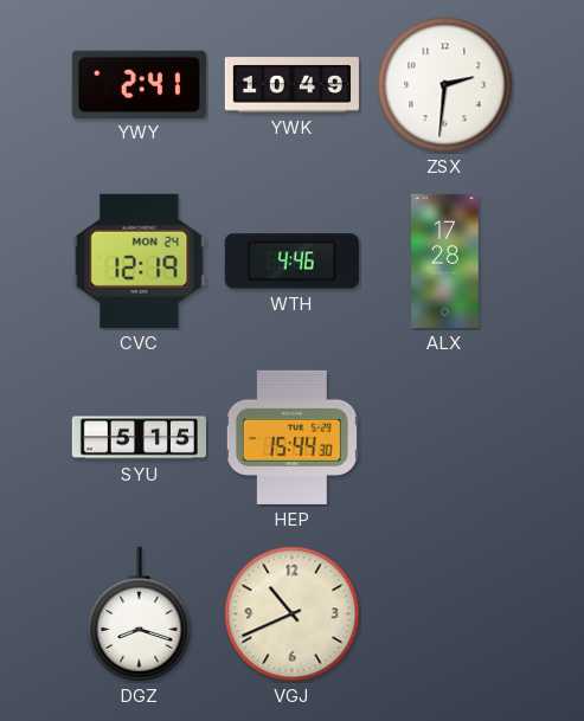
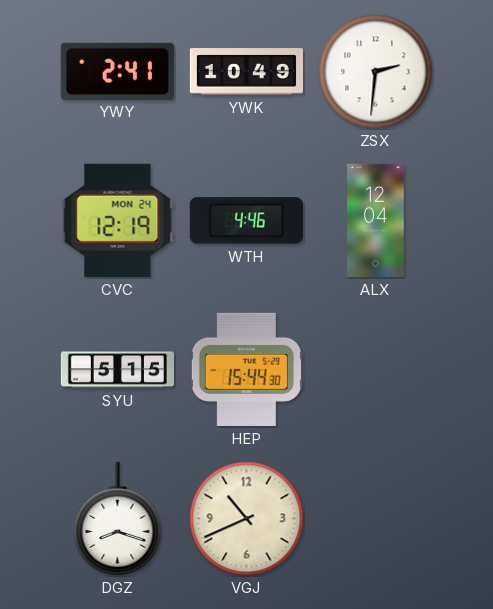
ALX: 17:28 -> 12:04 (376, 220)
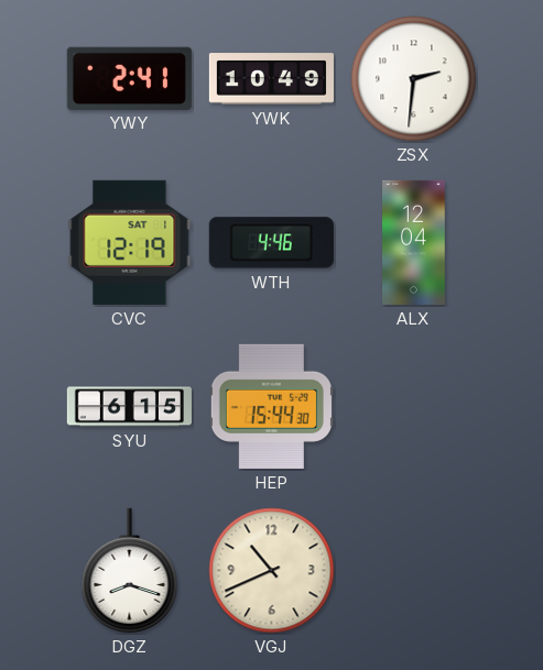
CVC date: MON 24 -> SAT 1 (130, 242)
SYU: 5:15 -> 6:15 (129, 407)
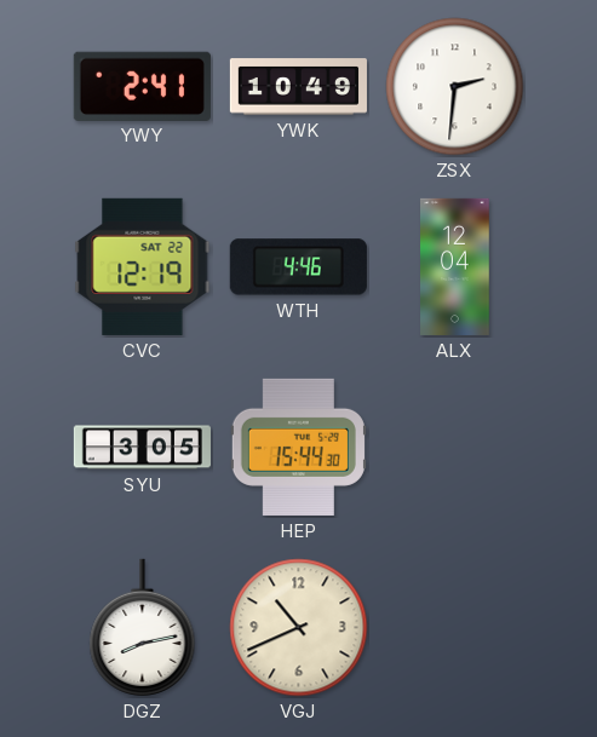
CVC date: SAT 1 -> SAT 22 (143, 266)
SYU: 6:15 -> 3:05 (142, 448)
DGZ: 8:18 -> 8:13 (143, 627)
